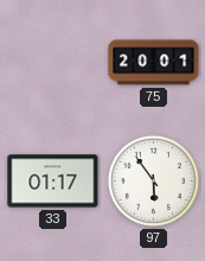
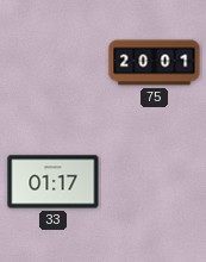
97: 5:54 -> none (153, 180)
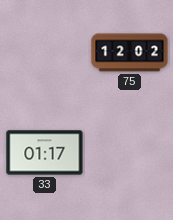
75: 20:01 -> 12:02 (130, 53)
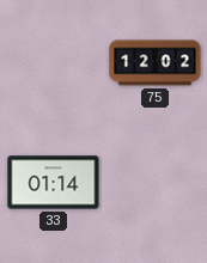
33: 01:17 -> 01:14 (54, 183)
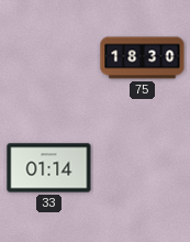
75: 12:02 -> 18:30 (143, 58)
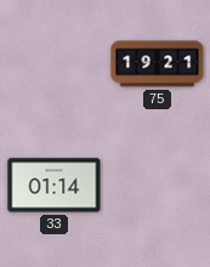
75: 18:30 -> 19:21 (158, 64)
